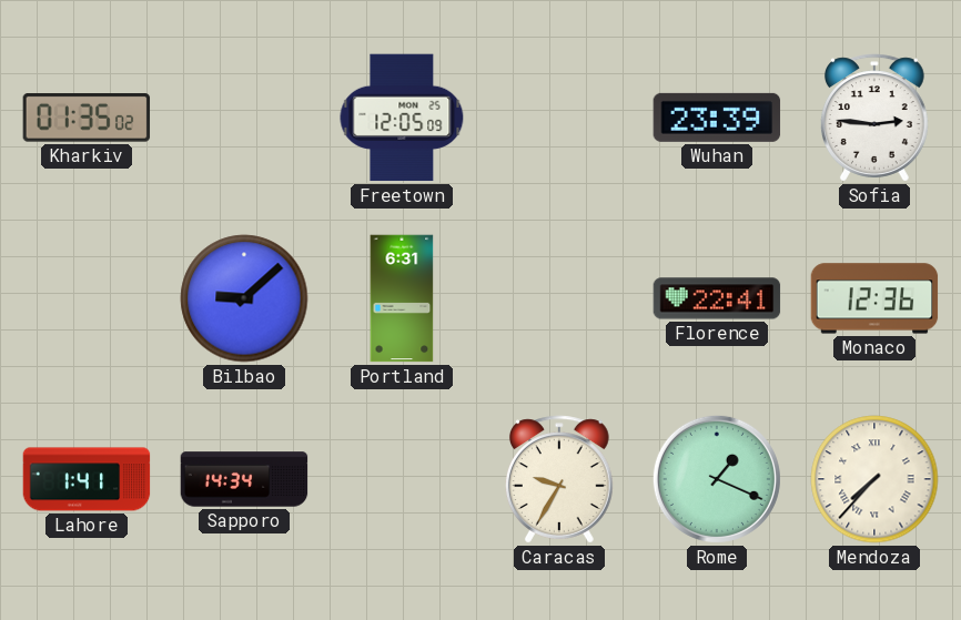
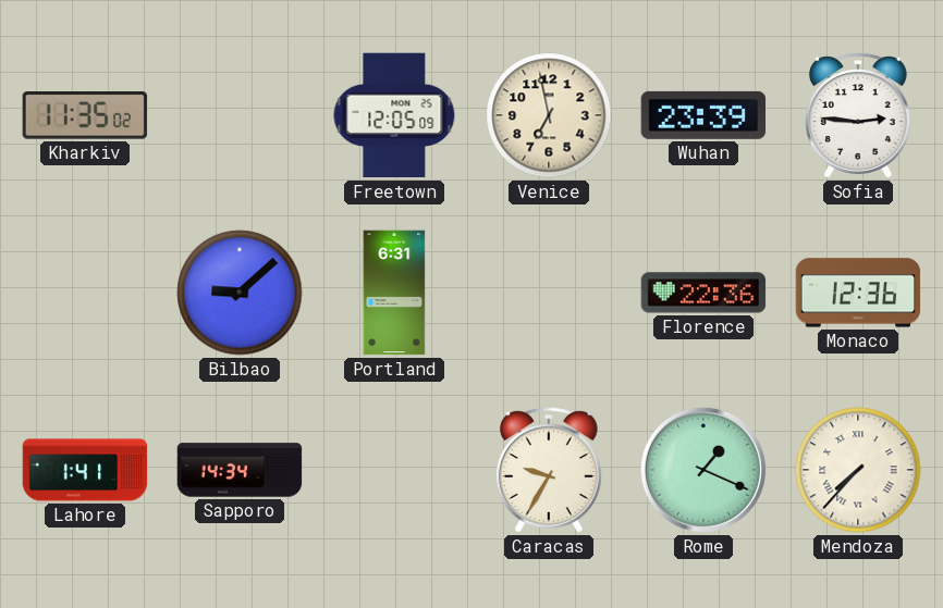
Kharkiv: 01:35 -> 11:35 (85, 115)
Venice: none -> 6:58 (549, 115)
Florence: 22:41 -> 22:36 (703, 293)
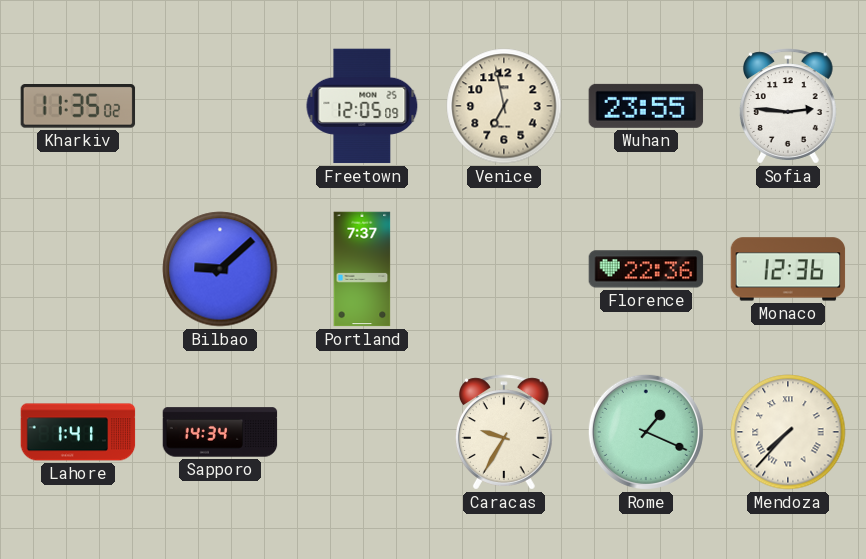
Wuhan: 23:39 -> 23:55 (646, 106)
Portland: 6:31 -> 7:37 (362, 269)
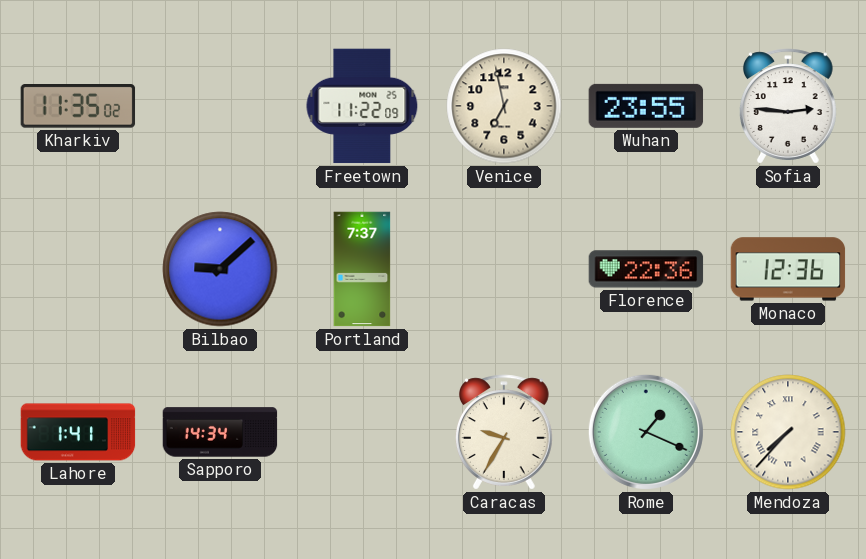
Freetown: 12:05 -> 11:22 (362, 106)
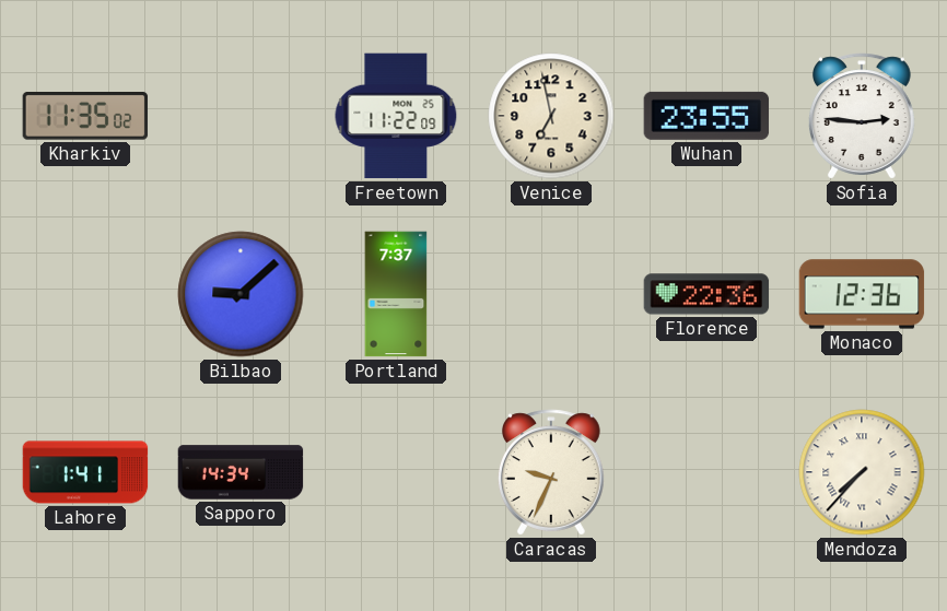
Caracas: 9:35 -> 9:34 (551, 472)
Rome: 1:19 -> none (646, 432)
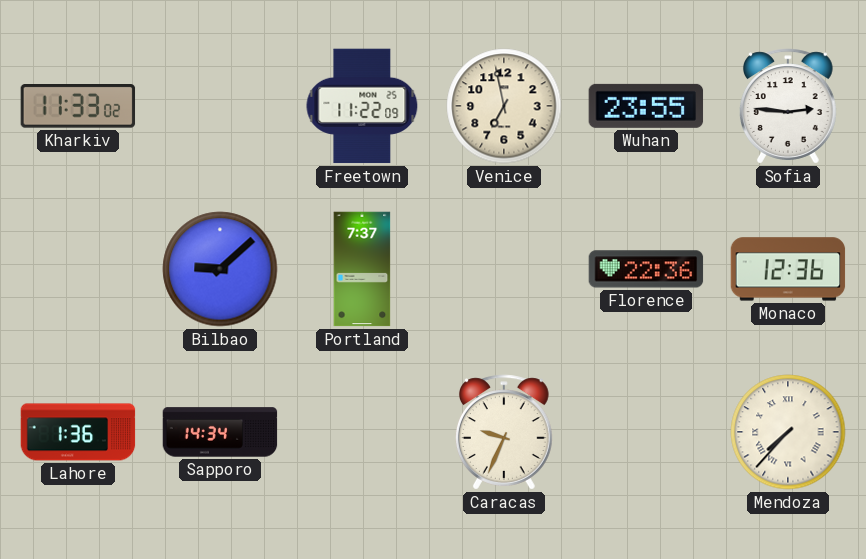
Kharkiv: 11:35 -> 11:33 (78, 106)
Lahore: 1:41 -> 1:36 (78, 432)
